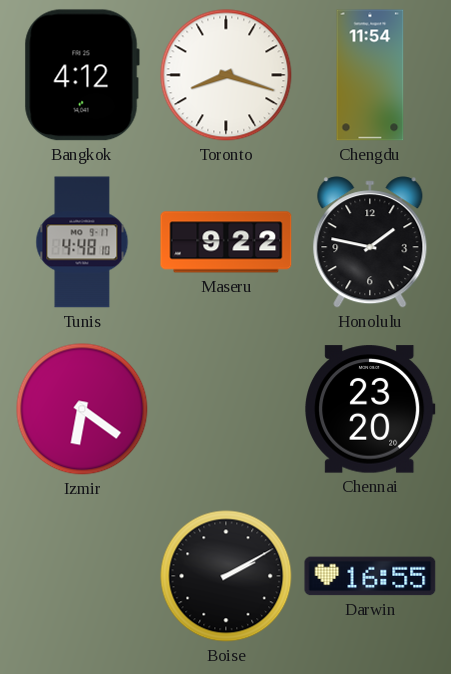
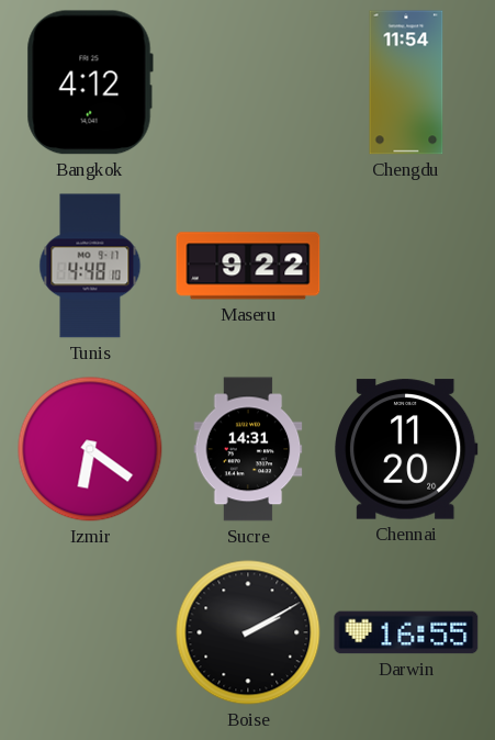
Toronto: 8:18 -> none (226, 75)
Honolulu: 1:47 -> none (370, 242)
Sucre: none -> 14:31 (248, 449)
Chennai: 23:20 -> 11:20 (407, 449)
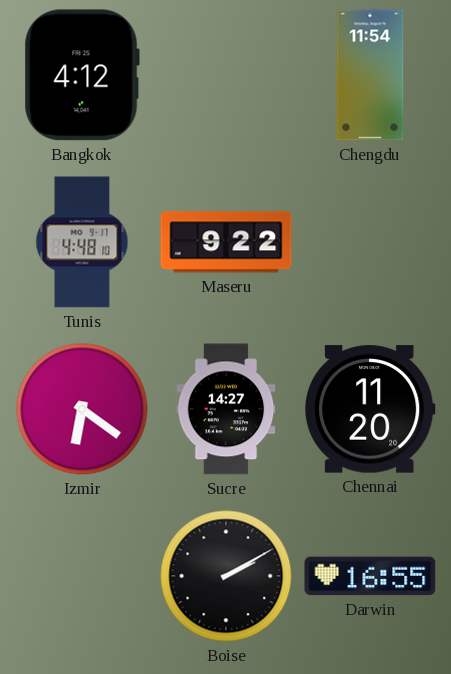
Sucre: 14:31 -> 14:27 (226, 409)
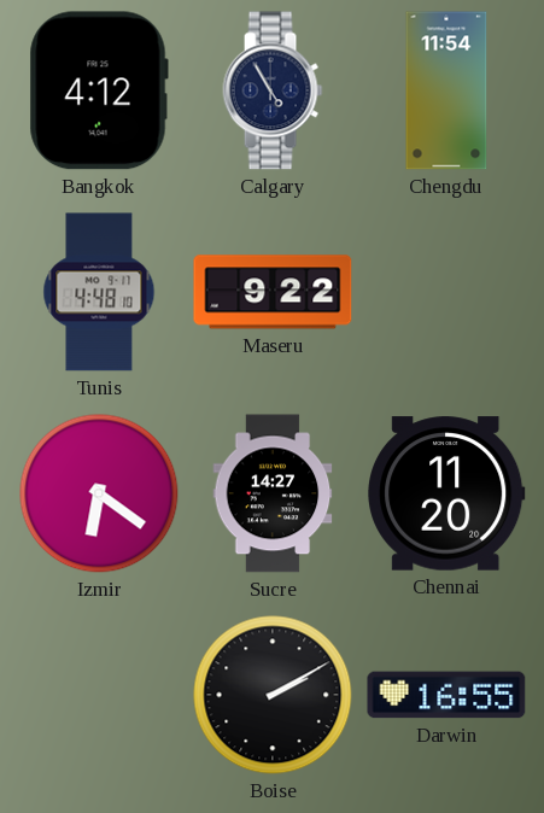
Calgary: none -> 4:55 (273, 90)
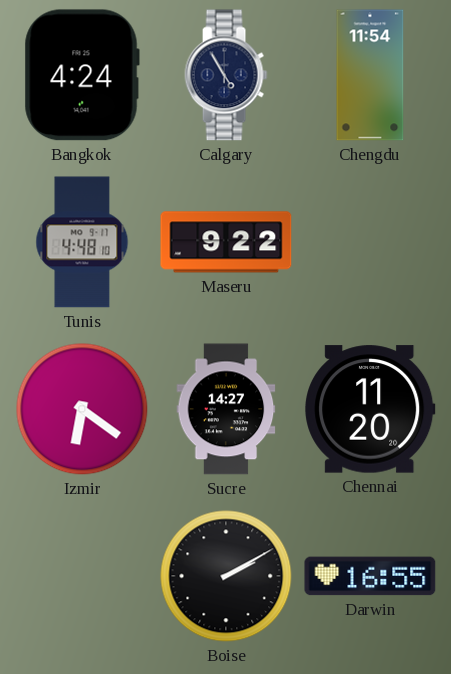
Bangkok: 4:12 -> 4:24 (82, 75)
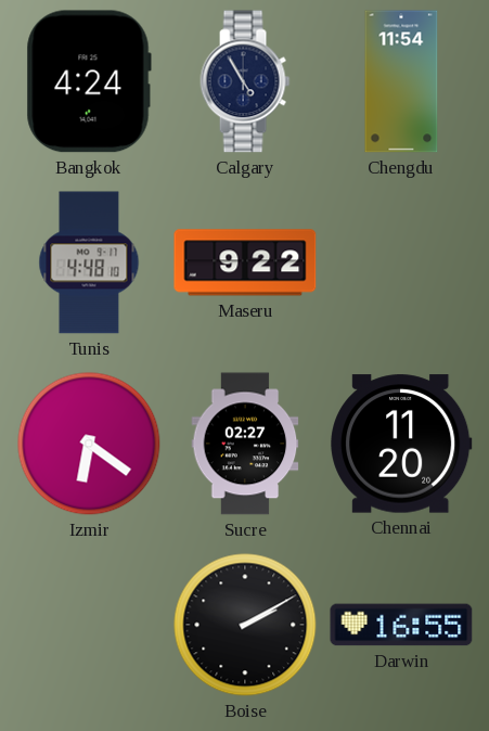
Sucre: 14:27 -> 02:27 (245, 444)
